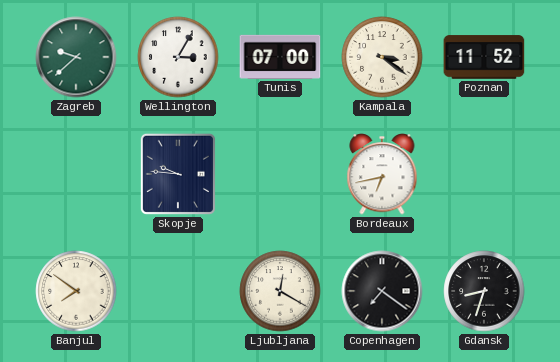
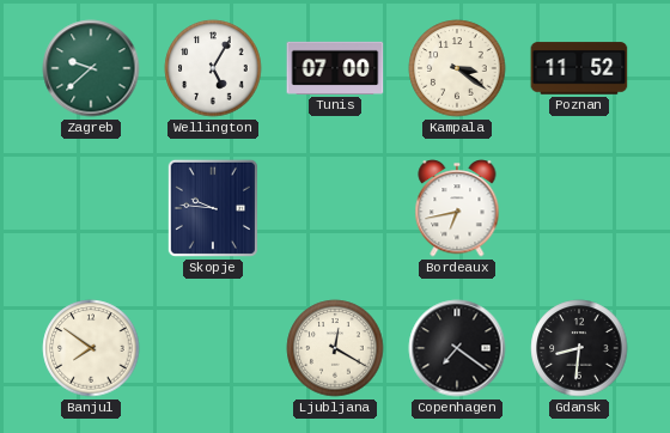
Wellington: 3:05 -> 5:05 (213, 68)
Gdansk: 8:33 -> 8:31 (579, 348)
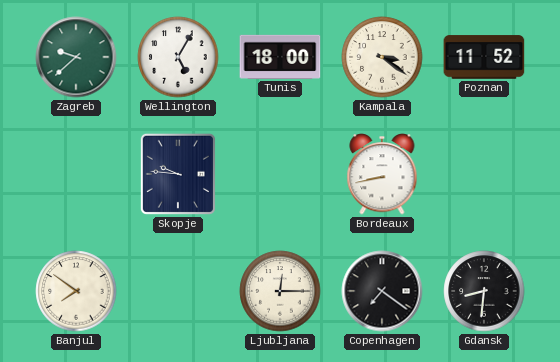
Tunis: 07:00 -> 18:00 (280, 57)
Bordeaux: 6:43 -> 8:43 (382, 174)
Ljubljana: 12:20 -> 12:15 (280, 291)
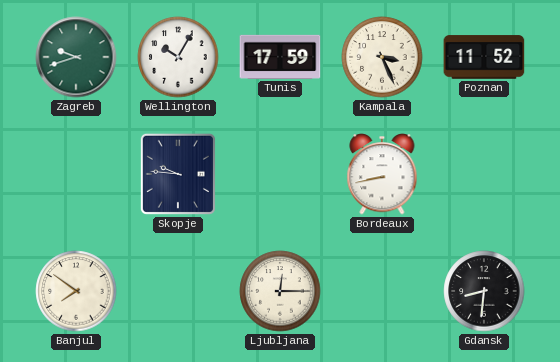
Zagreb: 9:38 -> 9:42 (76, 57)
Wellington: 5:05 -> 10:05 (178, 57)
Tunis: 18:00 -> 17:59 (280, 57)
Kampala: 3:21 -> 3:26 (382, 57)
Copenhagen: 7:21 -> none (382, 291)
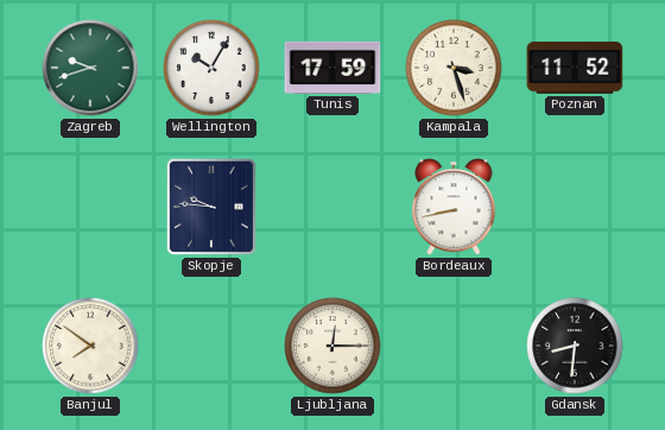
Kampala: 3:26 -> 3:27 (454, 68)
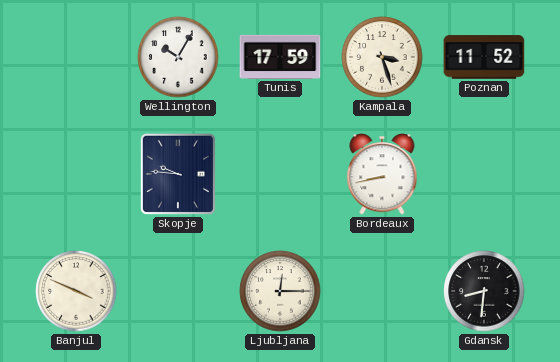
Zagreb: 9:42 -> none (90, 68)
Banjul: 7:51 -> 3:49 (76, 291)
